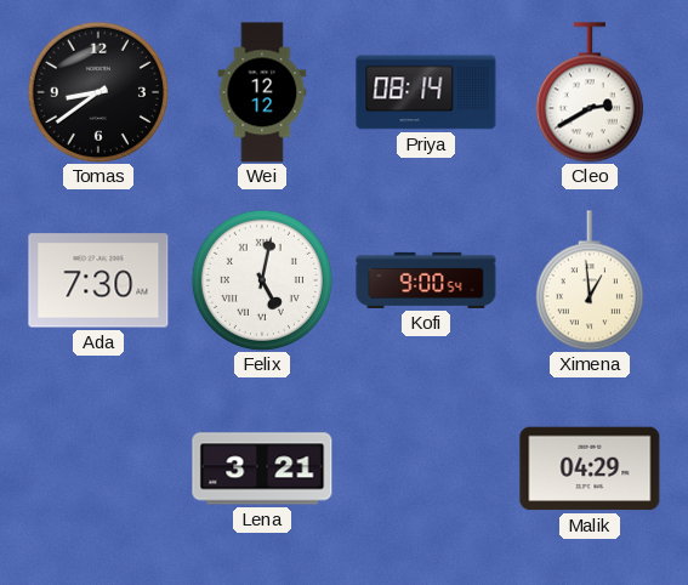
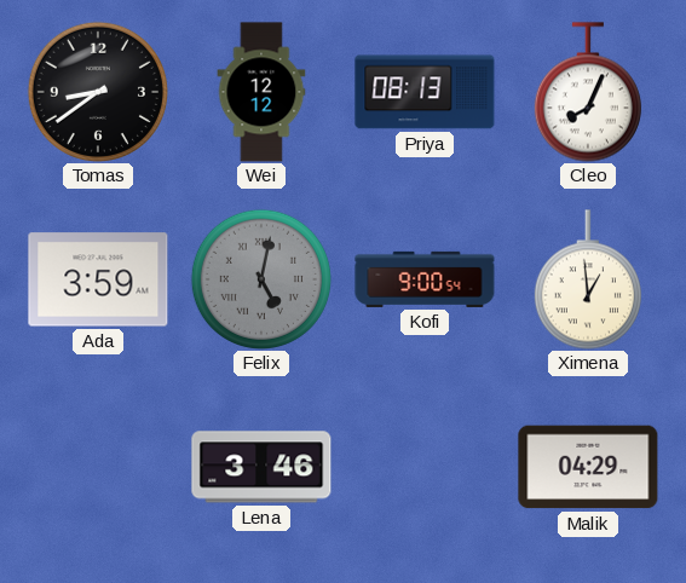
Priya: 08:14 -> 08:13 (425, 92)
Cleo: 2:40 -> 8:04 (588, 92)
Ada: 7:30 -> 3:59 (98, 279)
Felix dial: white -> grey (261, 279)
Lena: 3:21 -> 3:46 (261, 467)
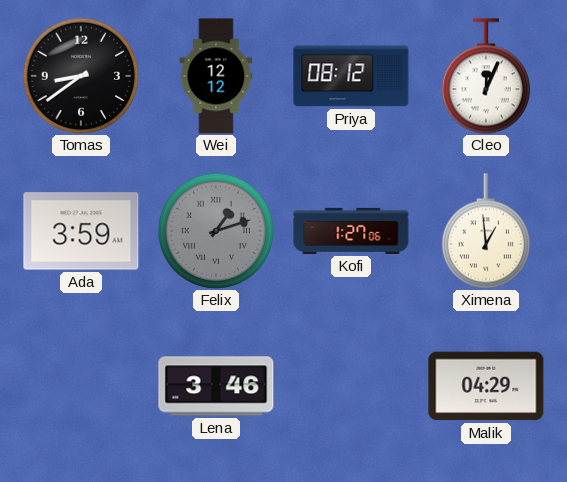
Priya: 08:13 -> 08:12 (351, 76)
Cleo: 8:04 -> 12:04 (486, 76)
Felix: 5:02 -> 1:12 (216, 231)
Kofi: 9:00 -> 1:27 (351, 231)
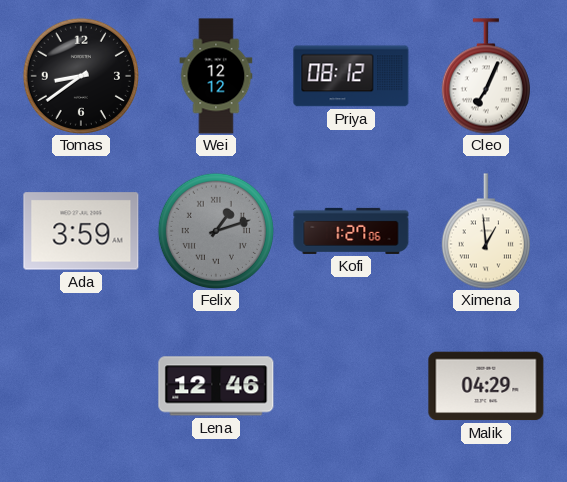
Cleo: 12:04 -> 7:04 (486, 76)
Lena: 3:46 -> 12:46 (216, 386)
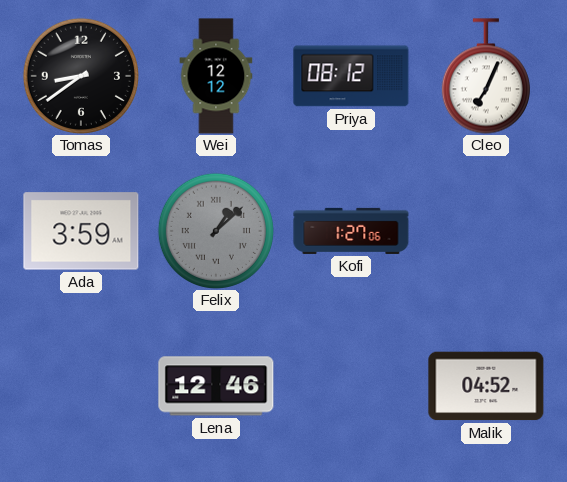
Felix: 1:12 -> 1:08 (216, 231)
Ximena: 12:59 -> none (486, 231)
Malik: 04:29 -> 04:52 (486, 386)
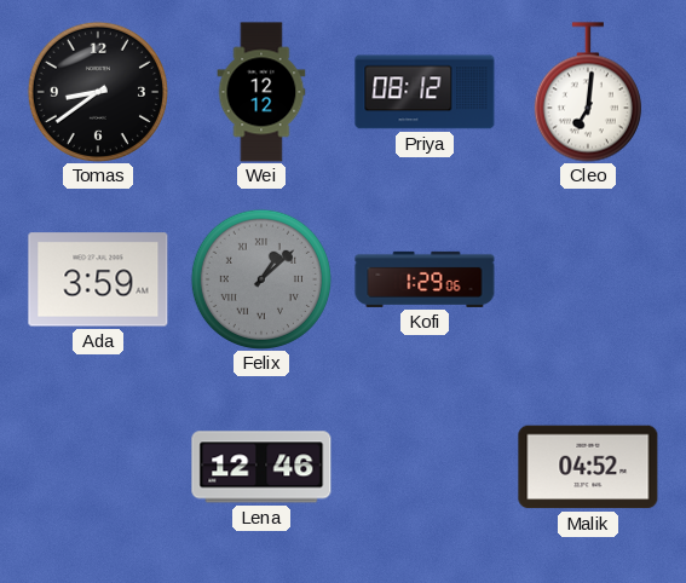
Cleo: 7:04 -> 7:01 (588, 92)
Kofi: 1:27 -> 1:29 (425, 279)
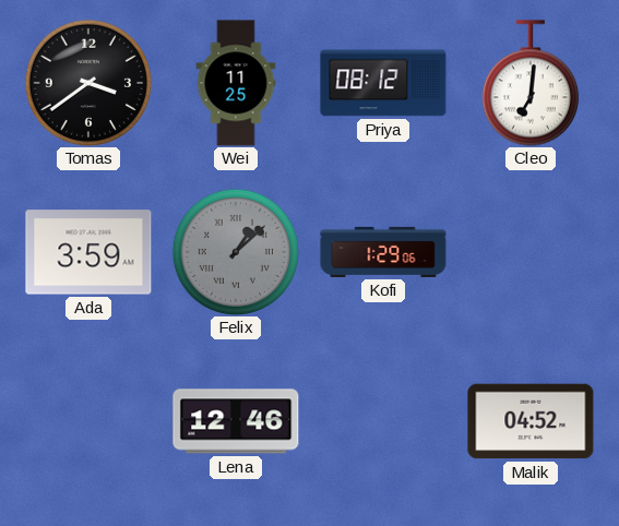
Tomas: 8:39 -> 3:39 (88, 83)
Wei: 12:12 -> 11:25 (236, 83)
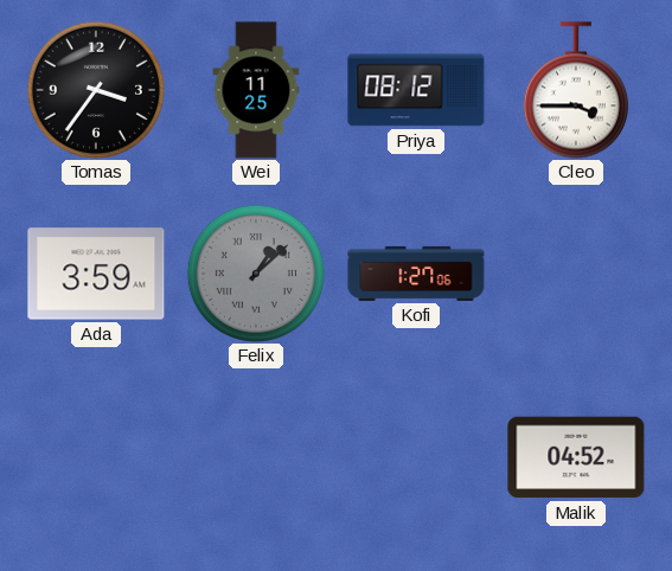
Tomas: 3:39 -> 3:36 (96, 90)
Cleo: 7:01 -> 3:45 (576, 90)
Kofi: 1:29 -> 1:27 (416, 274)
Lena: 12:46 -> none (236, 421)
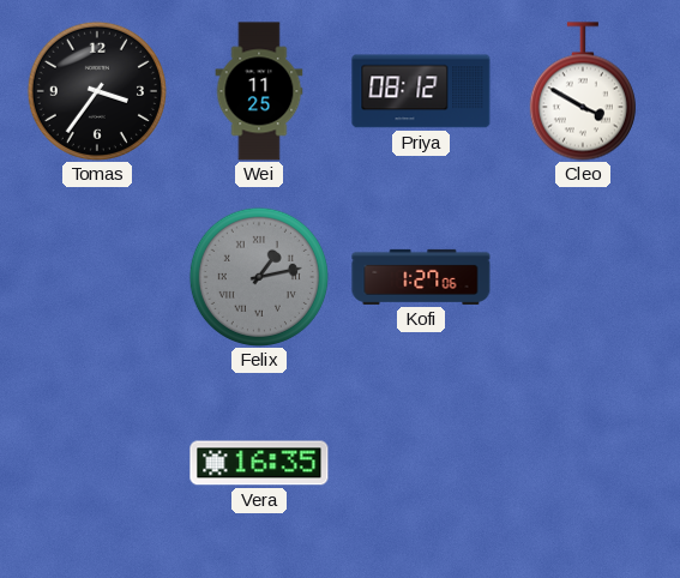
Cleo: 3:45 -> 3:50 (583, 91)
Ada: 3:59 -> none (96, 274)
Felix: 1:08 -> 1:13 (259, 277)
Vera: none -> 16:35 (259, 463)
Malik: 04:52 -> none (576, 457)
